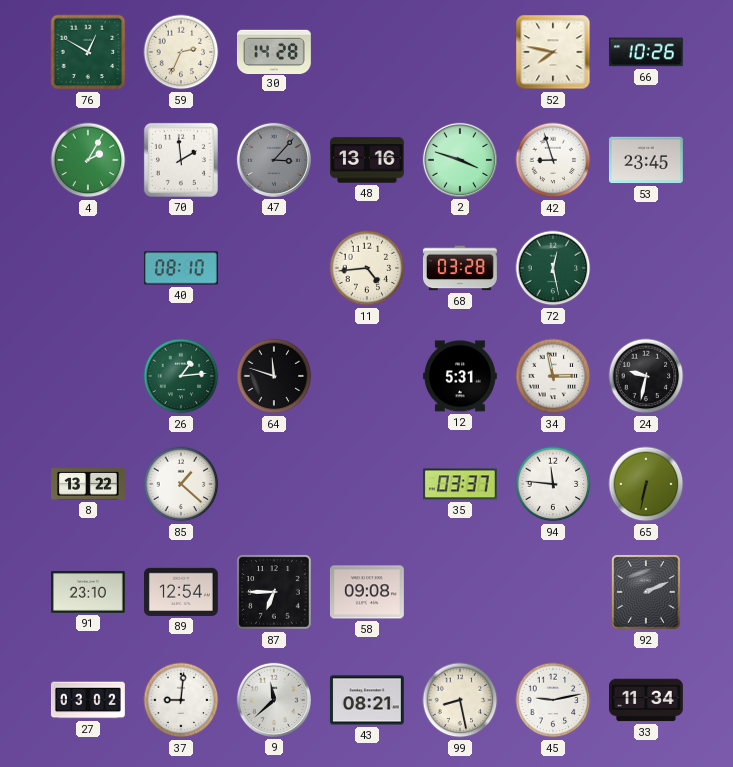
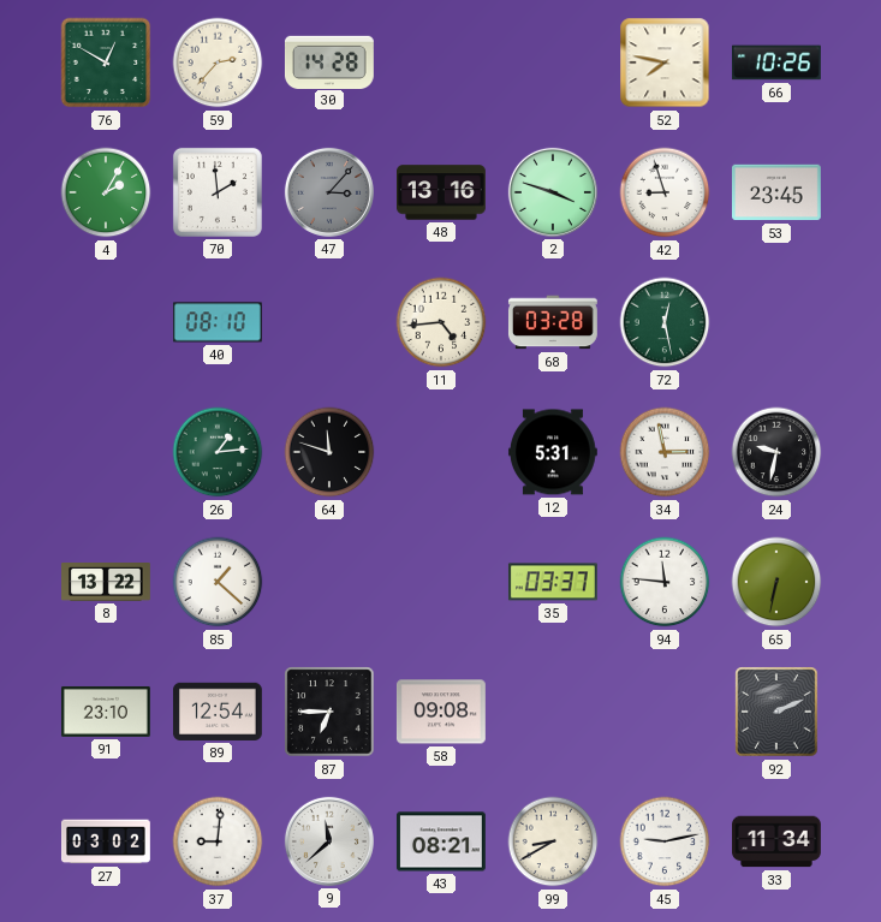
59: 2:34 -> 2:37 (218, 63)
99: 8:28 -> 8:40 (553, 841)
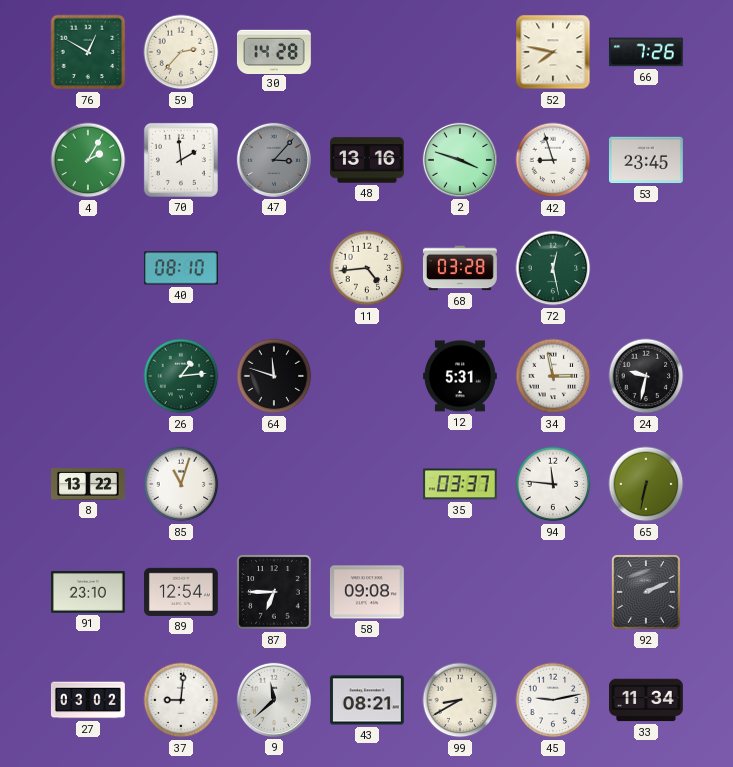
66: 10:26 -> 7:26 (646, 52)
85: 1:22 -> 11:03 (181, 484)
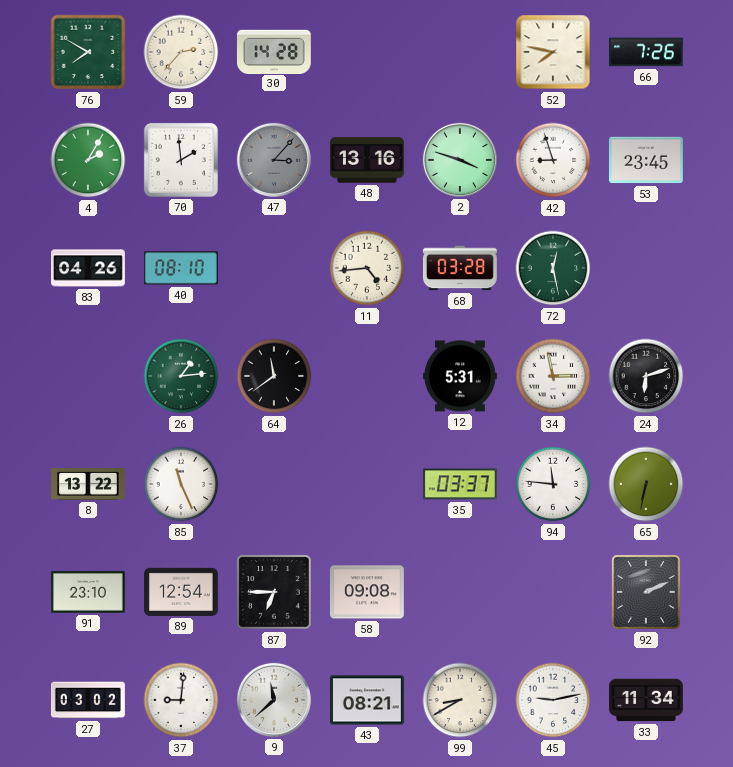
76: 12:50 -> 7:50 (88, 52)
83: none -> 04:26 (89, 268)
64: 11:48 -> 11:39 (274, 376)
24: 9:32 -> 6:12 (646, 376)
85: 11:03 -> 11:26 (181, 484)
